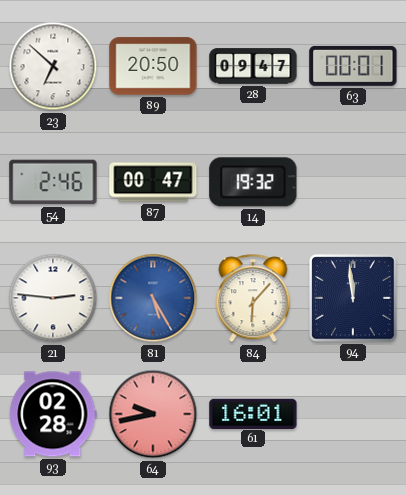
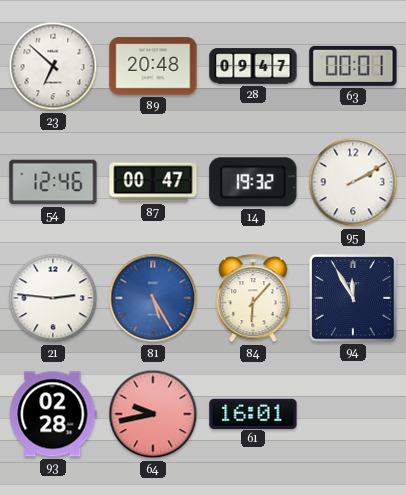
89: 20:50 -> 20:48 (153, 66)
54: 2:46 -> 12:46 (53, 182)
95: none -> 2:10 (353, 182)
94: 11:59 -> 11:55 (353, 298)
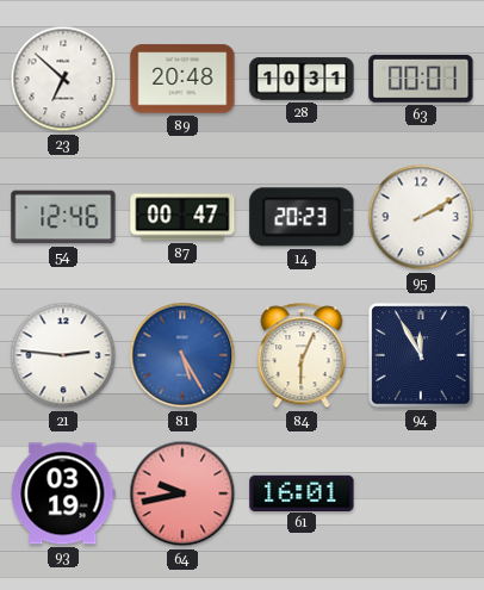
28: 09:47 -> 10:31 (302, 79)
14: 19:32 -> 20:23 (302, 217)
84: 6:07 -> 6:04 (302, 356)
93: 02:28 -> 03:19 (63, 493)
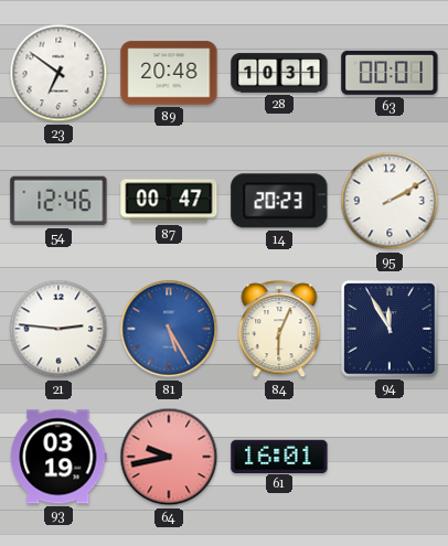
23: 6:52 -> 6:51 (58, 73)
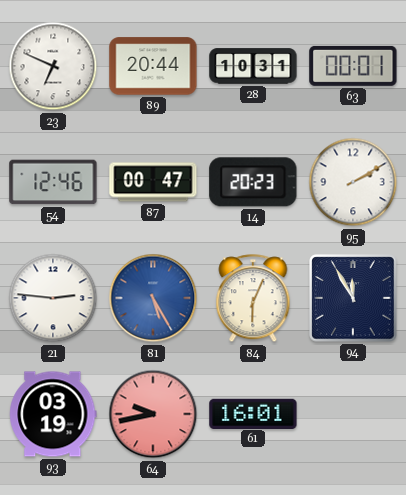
23: 6:51 -> 6:49 (53, 66)
89: 20:48 -> 20:44 (153, 66)
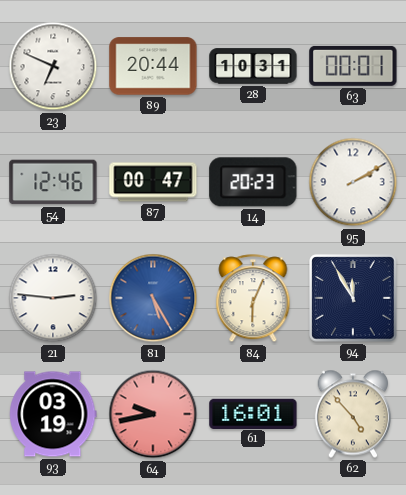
62: none -> 4:53 (352, 414)
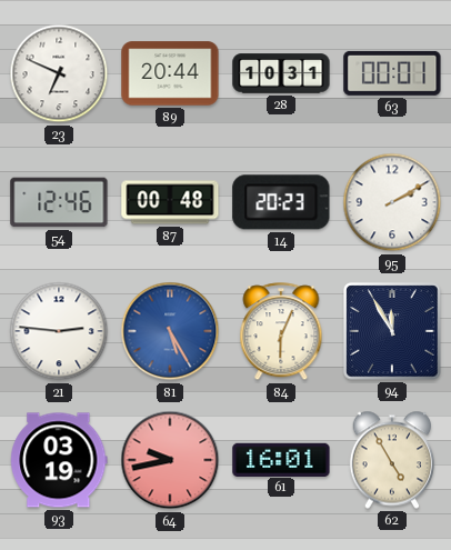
87: 00:47 -> 00:48 (170, 202)
62: 4:53 -> 4:55 (391, 460)
